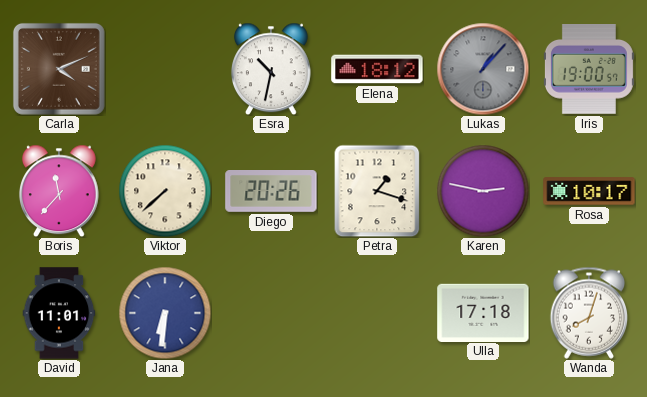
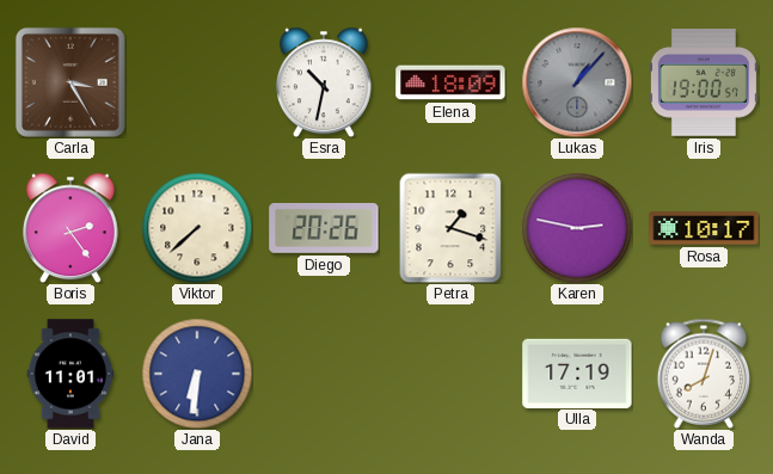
Carla: 4:11 -> 3:25 (70, 82)
Elena: 18:12 -> 18:09 (450, 82)
Boris: 11:37 -> 2:24 (70, 228)
Ulla: 17:18 -> 17:19 (577, 373)
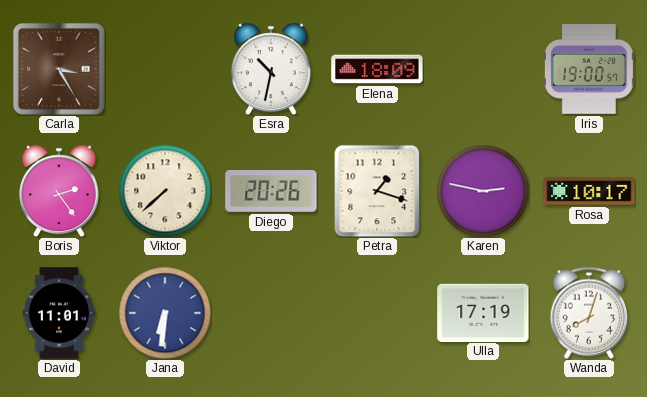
Lukas: 1:07 -> none (577, 82)
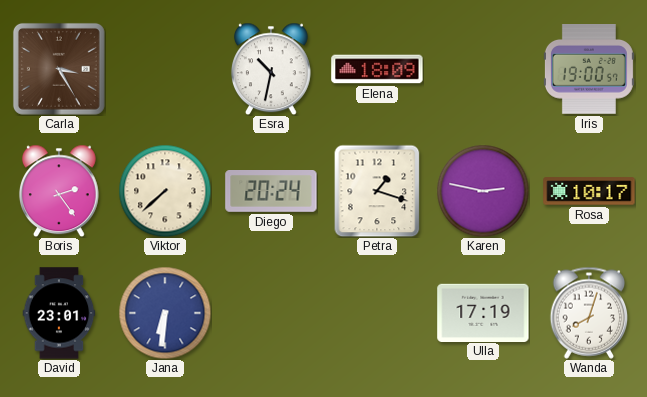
Diego: 20:26 -> 20:24 (271, 192)
David: 11:01 -> 23:01 (59, 313)
